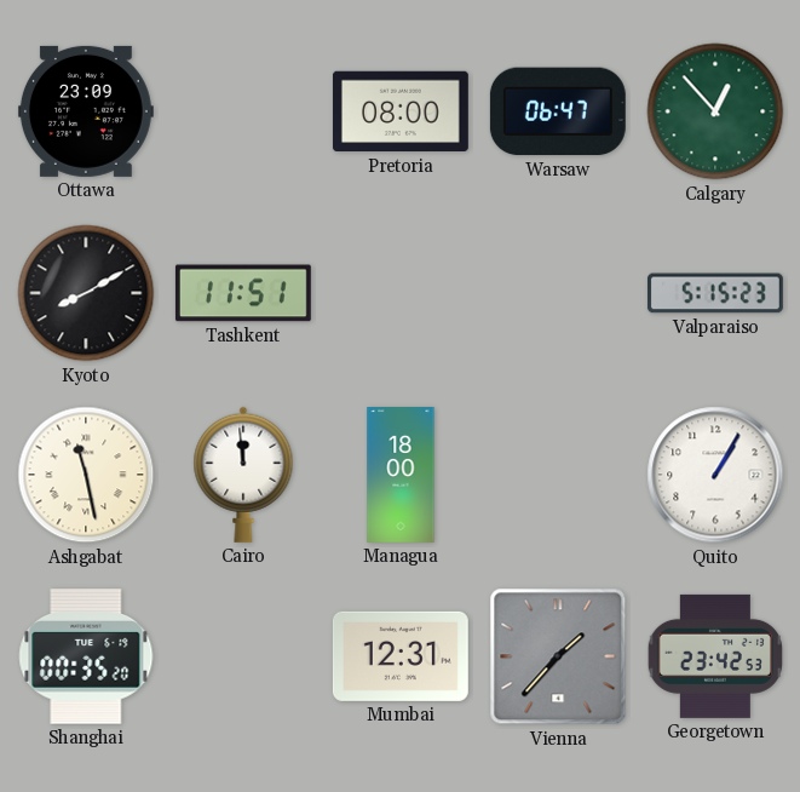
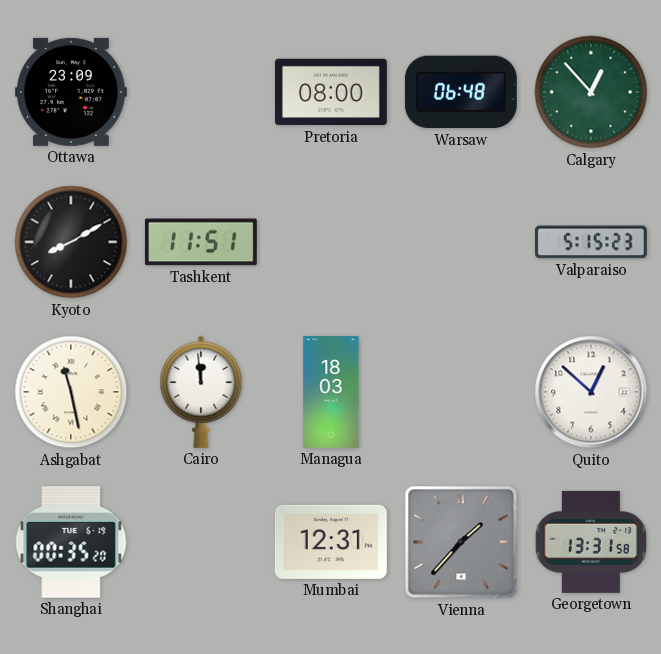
Warsaw: 06:47 -> 06:48 (461, 92)
Managua: 18:00 -> 18:03 (331, 393)
Quito: 1:05 -> 12:52 (591, 392)
Georgetown: 23:42 -> 13:31 (591, 542)
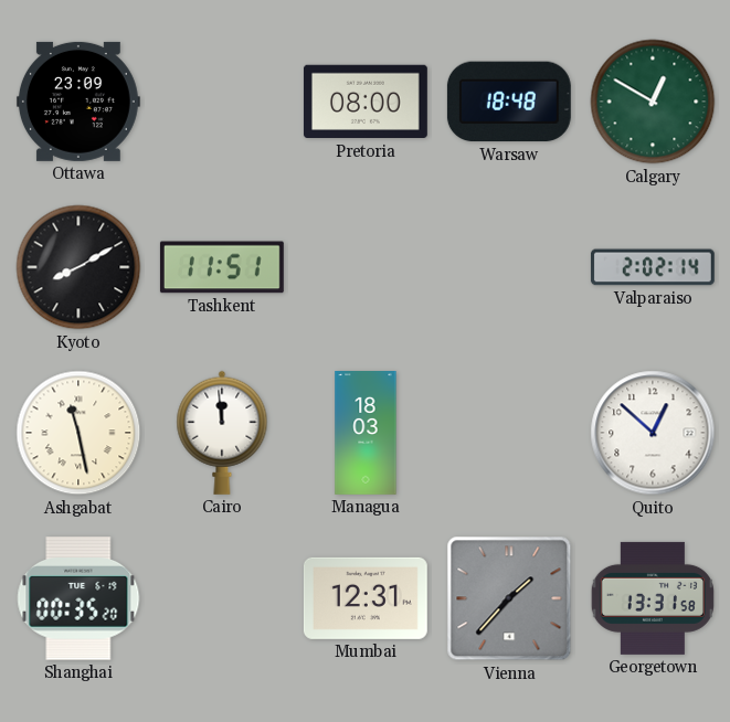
Warsaw: 06:48 -> 18:48 (509, 102)
Calgary: 12:53 -> 12:50 (653, 102)
Valparaiso: 5:15 -> 2:02 (653, 267)
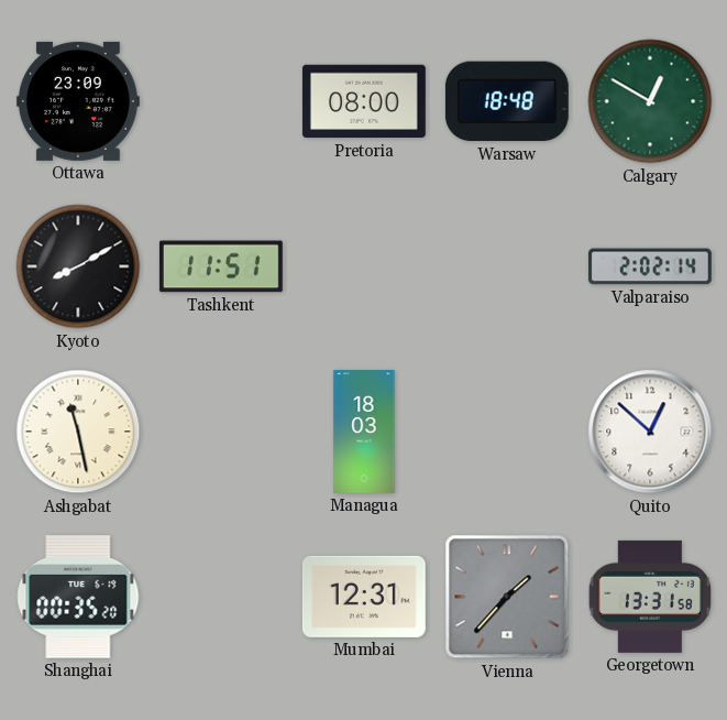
Cairo: 11:59 -> none (222, 433)
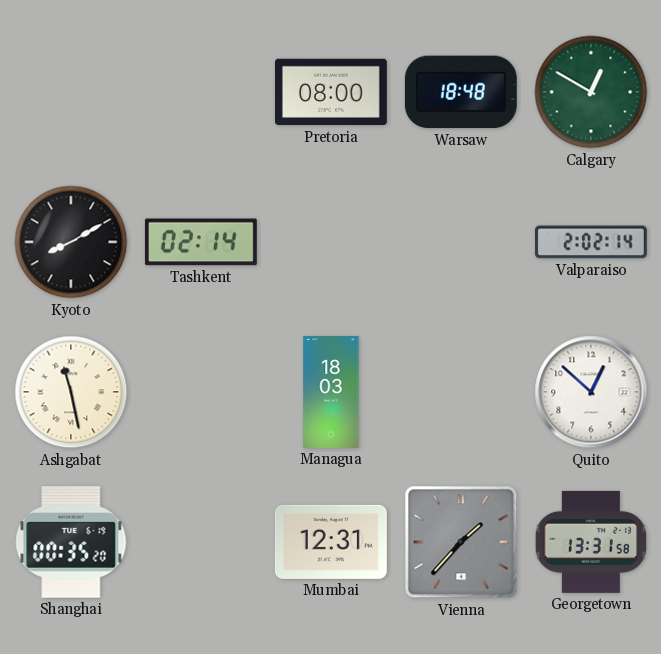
Ottawa: 23:09 -> none (78, 101)
Tashkent: 11:51 -> 02:14 (201, 242)
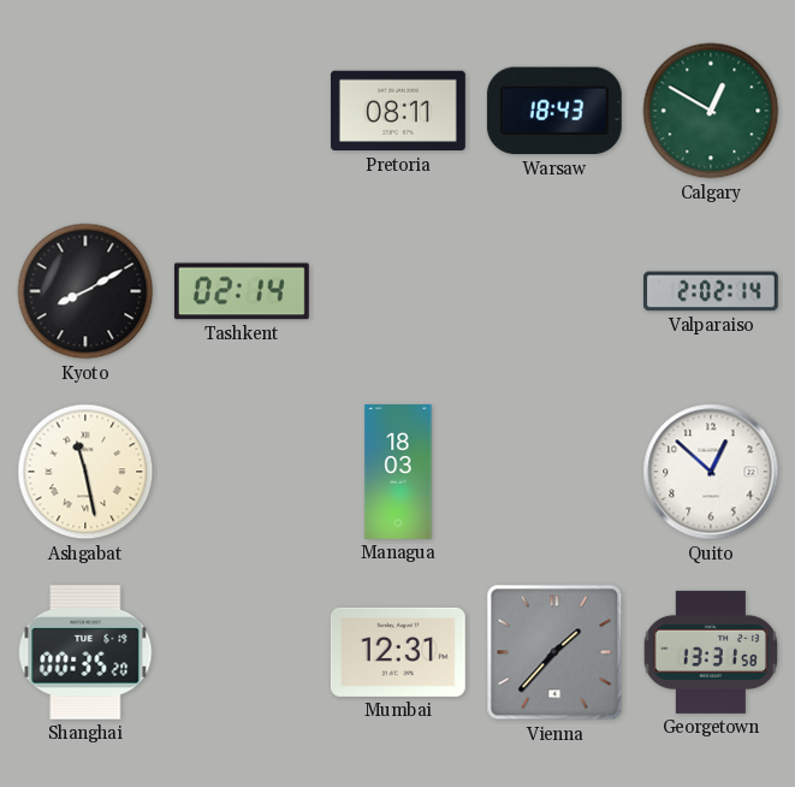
Pretoria: 08:00 -> 08:11 (398, 111)
Warsaw: 18:48 -> 18:43 (554, 111)
